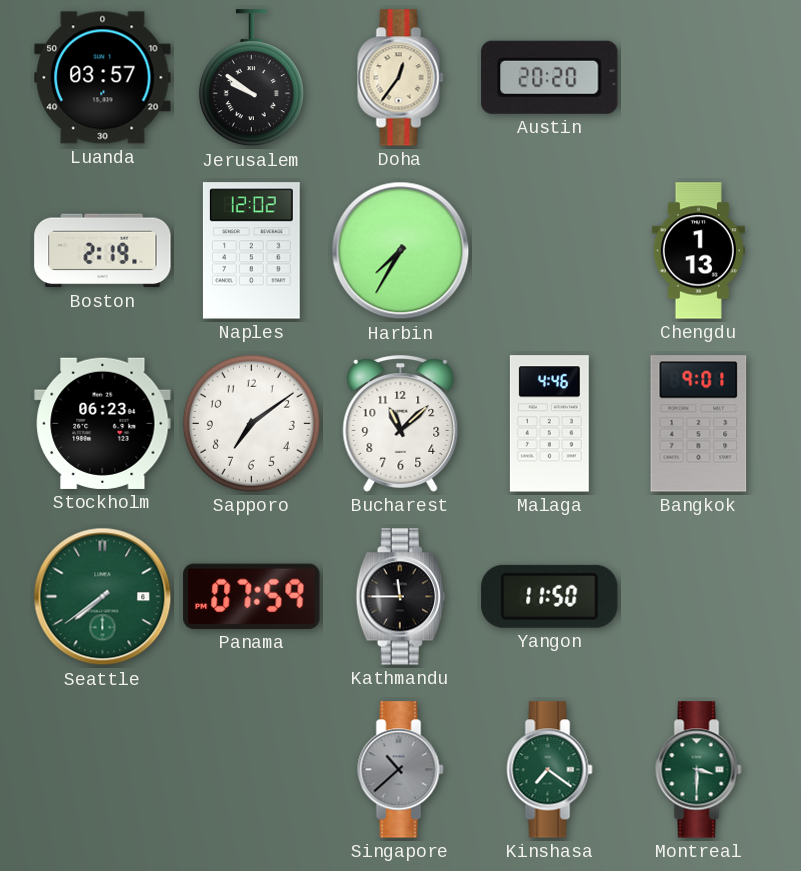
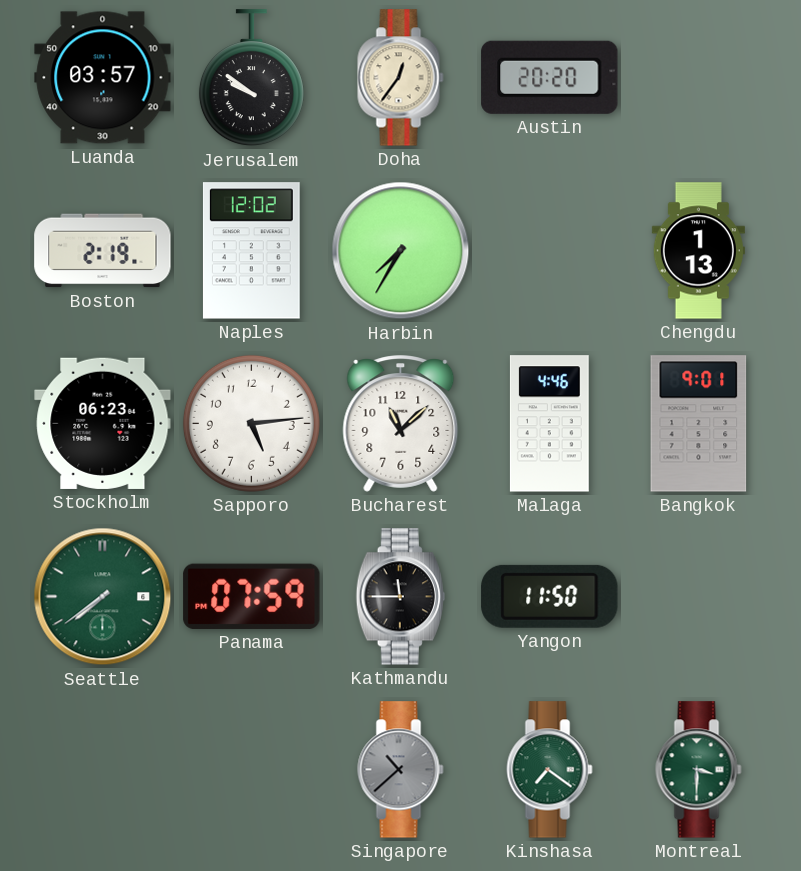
Sapporo: 7:09 -> 5:14 (251, 423)
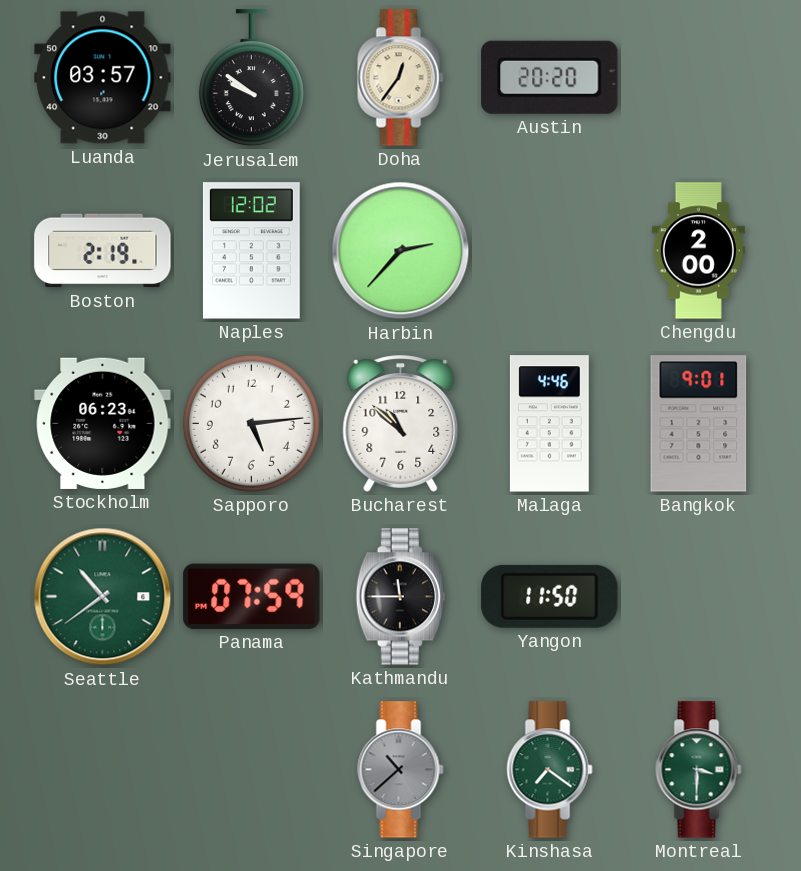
Harbin: 7:35 -> 2:37 (401, 251)
Chengdu: 1:13 -> 2:00 (698, 251)
Bucharest: 11:08 -> 10:52 (401, 424)
Seattle: 7:39 -> 10:39 (103, 597)
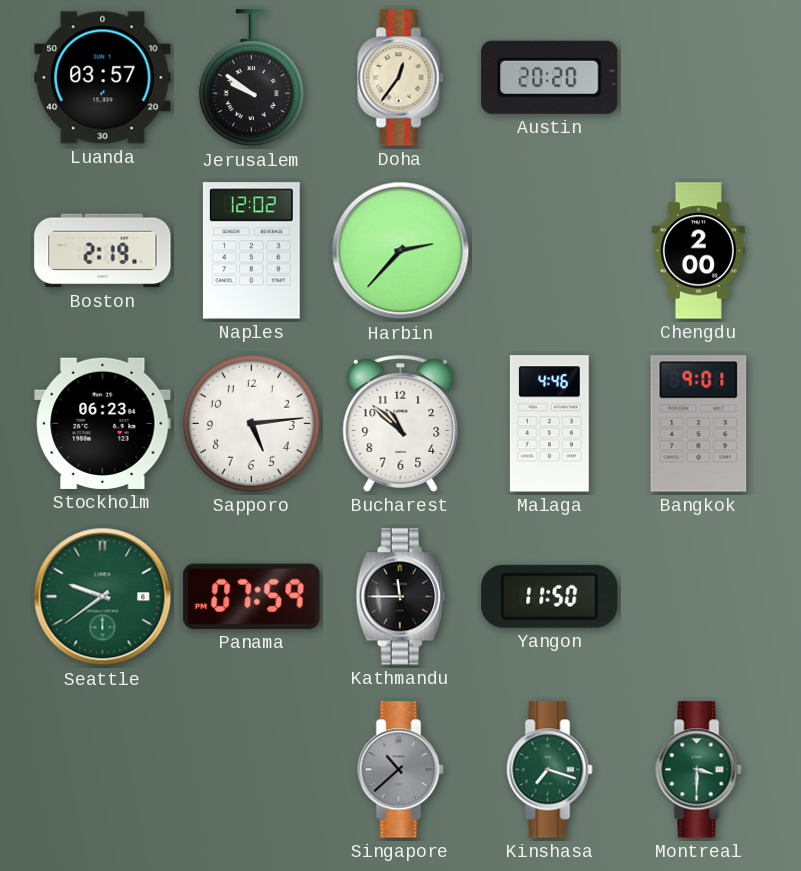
Seattle: 10:39 -> 9:39 (103, 597)
Kinshasa: 7:21 -> 7:18 (550, 770)
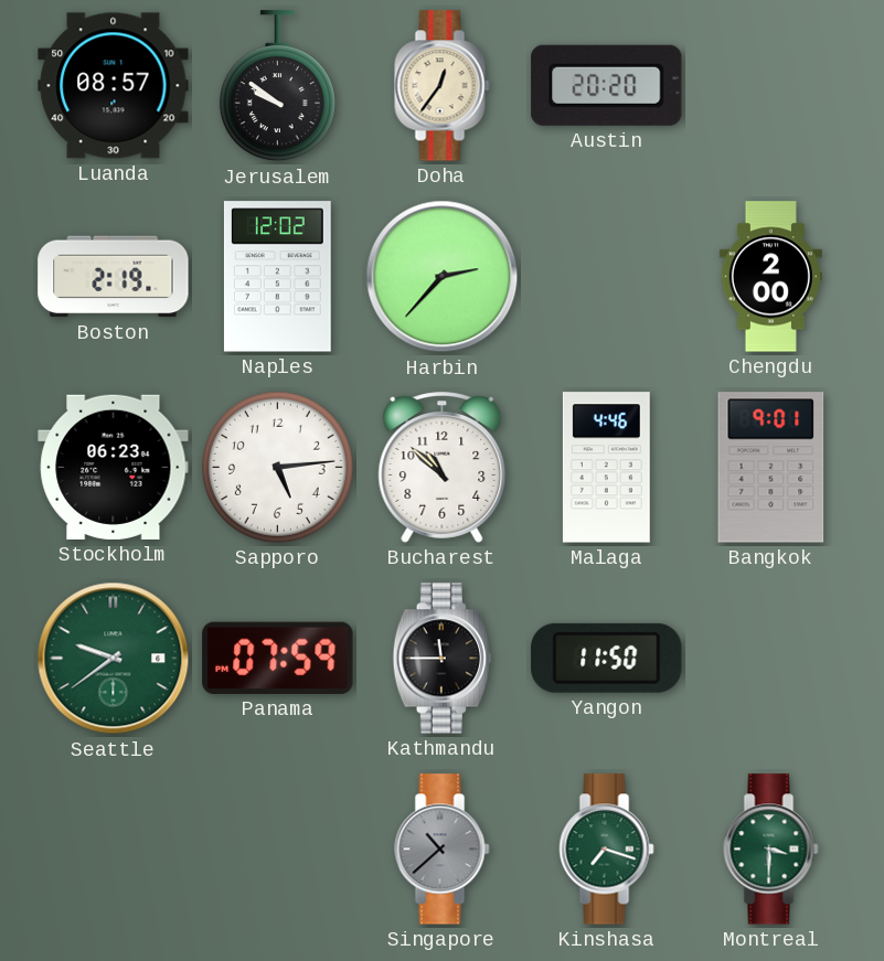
Luanda: 03:57 -> 08:57 (114, 86)
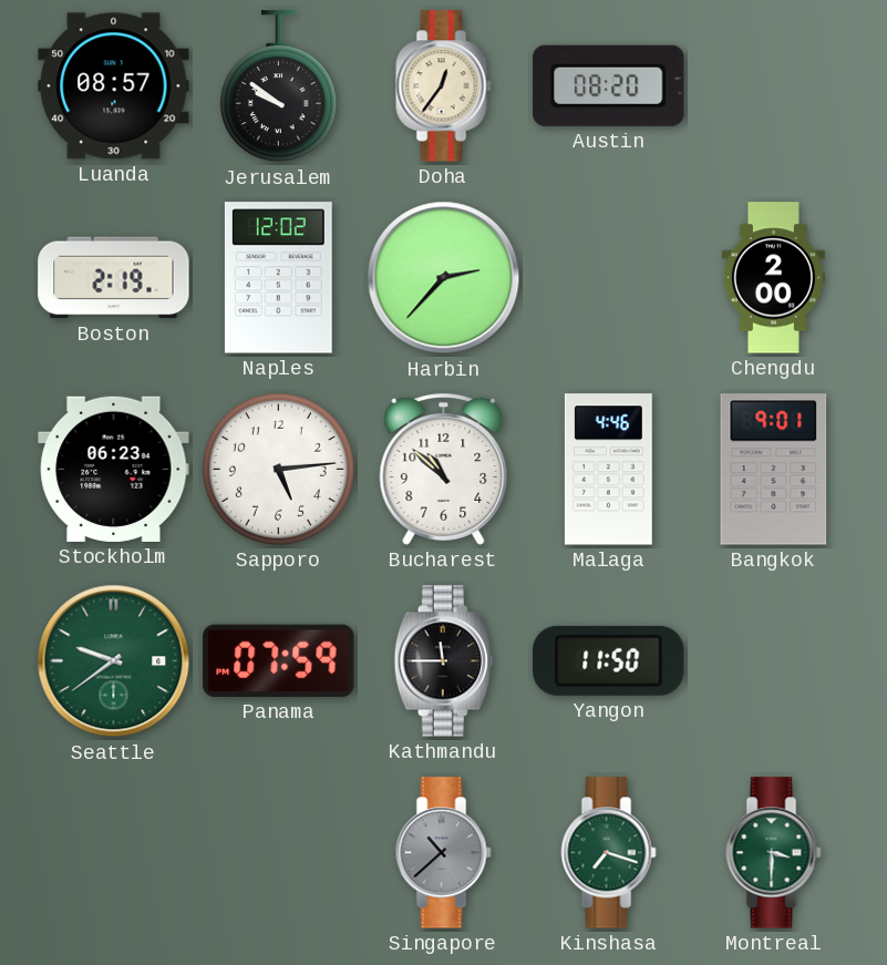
Austin: 20:20 -> 08:20 (609, 85)
